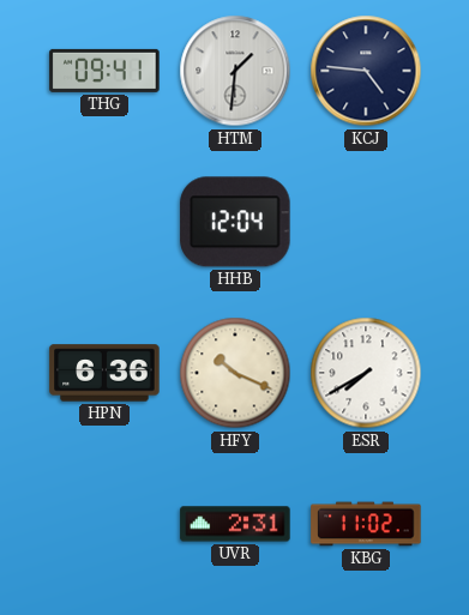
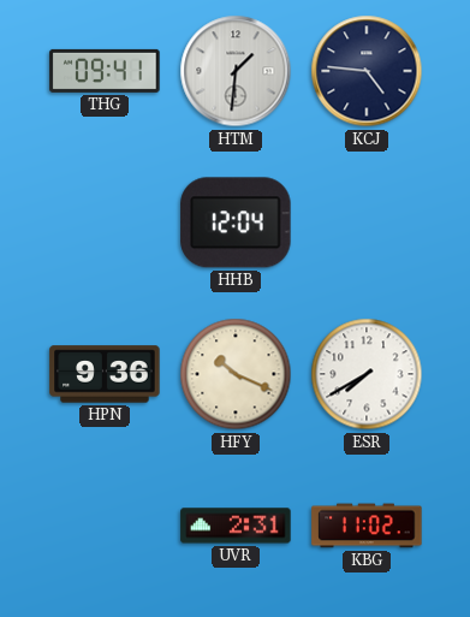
HPN: 6:36 -> 9:36 (105, 374)
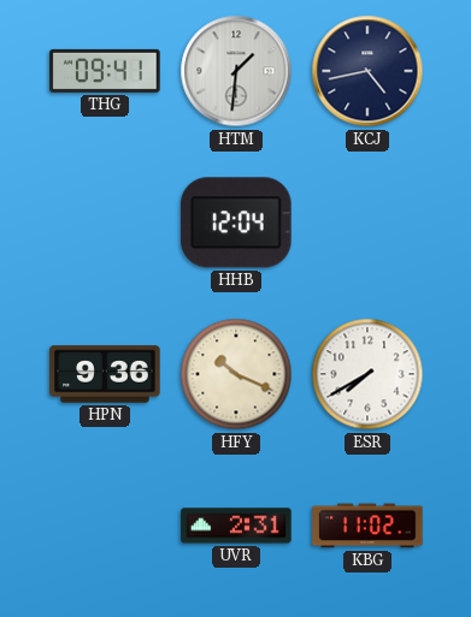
KCJ: 4:46 -> 4:43 (367, 71)
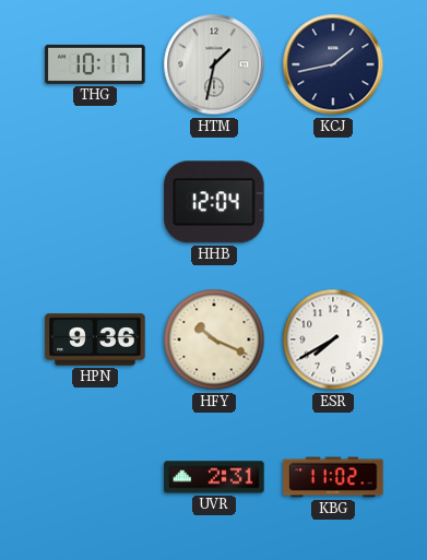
THG: 09:41 -> 10:17 (95, 64)
HTM: 1:31 -> 1:32 (214, 64)
KCJ: 4:43 -> 1:43 (333, 64)
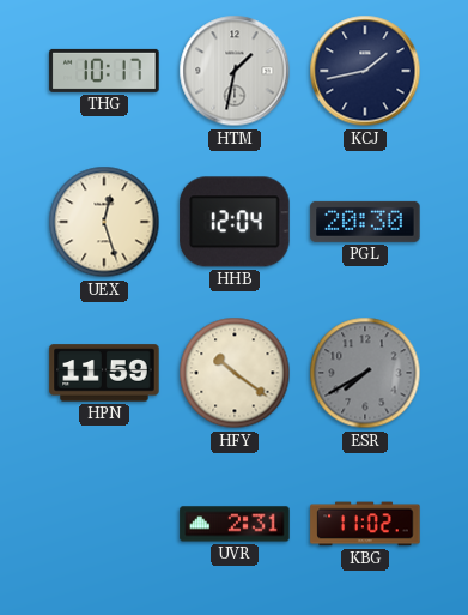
UEX: none -> 12:27 (104, 222)
PGL: none -> 20:30 (365, 222)
HPN: 9:36 -> 11:59 (104, 373)
HFY: 10:19 -> 10:21 (235, 373)
ESR dial: white -> grey (365, 373)
